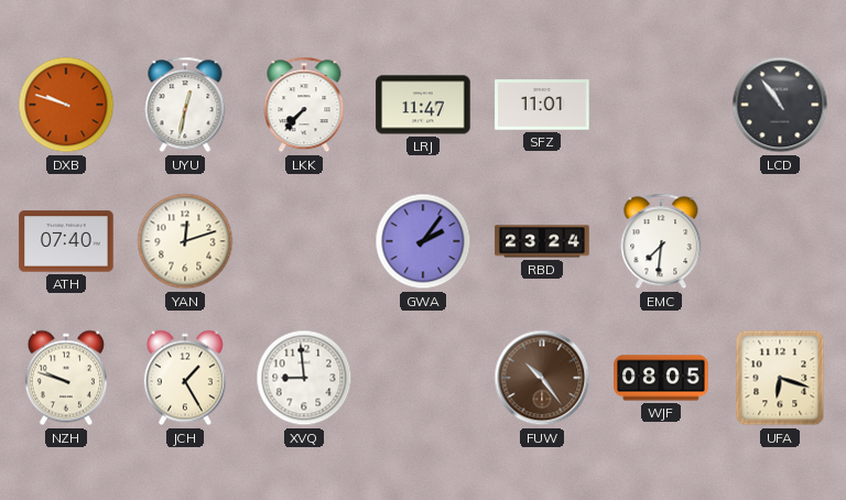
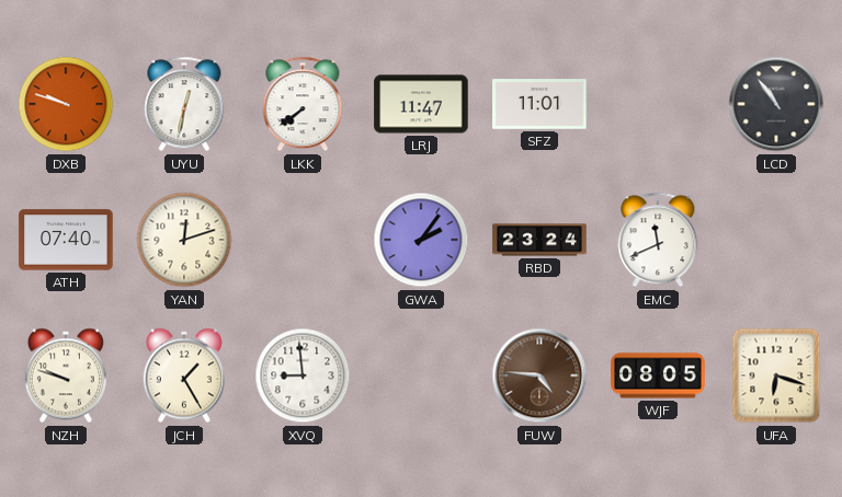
LKK: 7:37 -> 7:39 (303, 104)
EMC: 7:31 -> 11:41 (658, 240)
FUW: 10:24 -> 4:46 (539, 375)
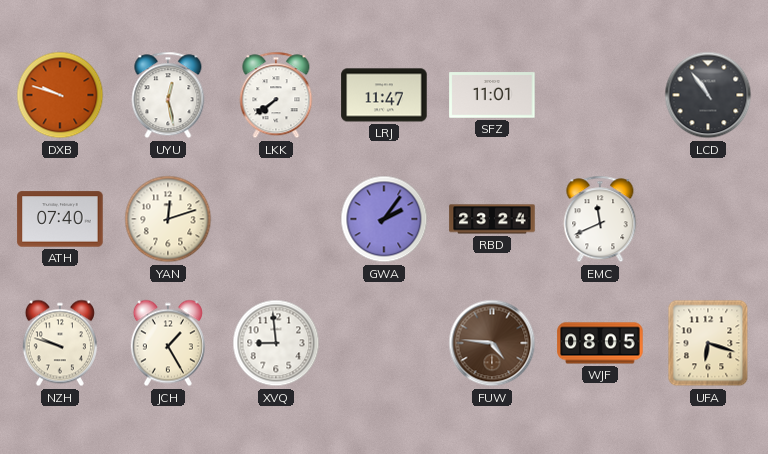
UYU: 12:32 -> 12:28 (168, 95)
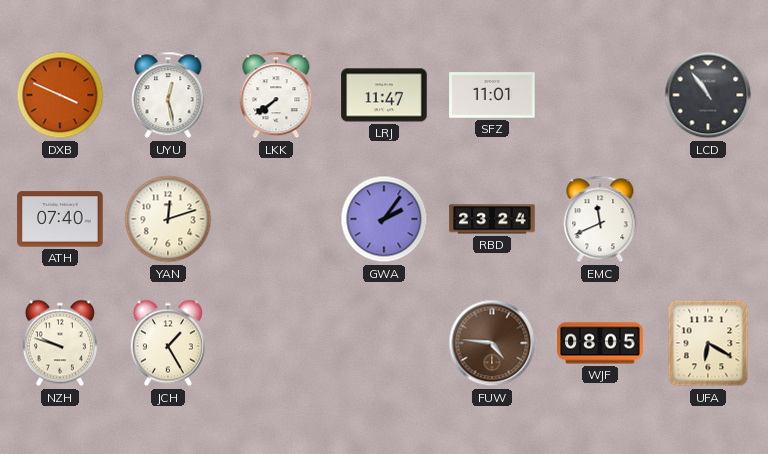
DXB: 9:48 -> 3:49 (60, 95)
XVQ: 8:59 -> none (276, 343)
UFA: 6:18 -> 6:20 (708, 343)
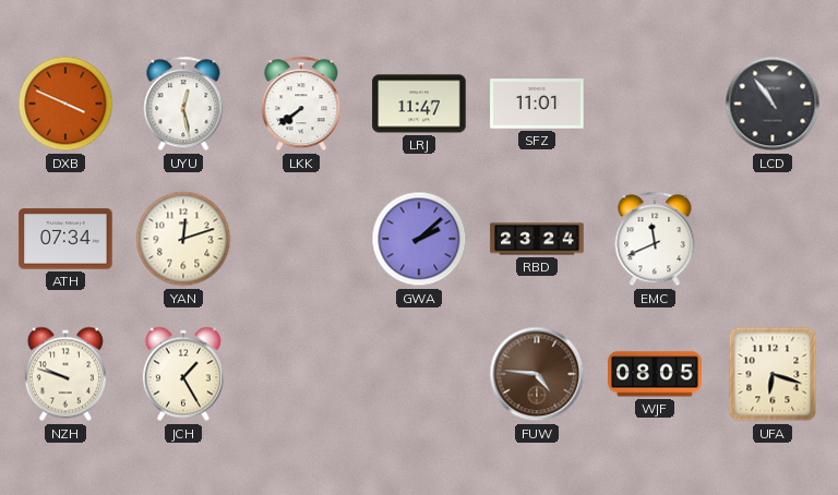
ATH: 07:40 -> 07:34 (65, 239)
GWA: 2:06 -> 2:08 (419, 239)
UFA: 6:20 -> 6:18 (773, 374)
